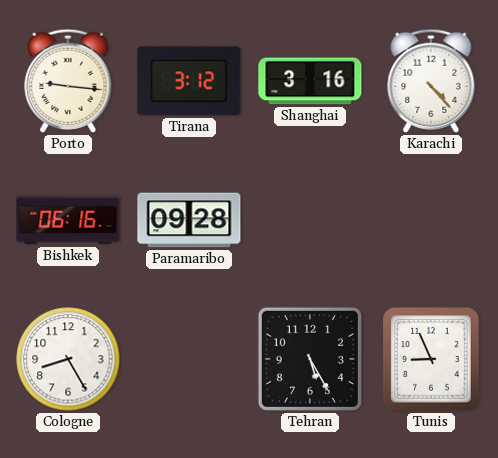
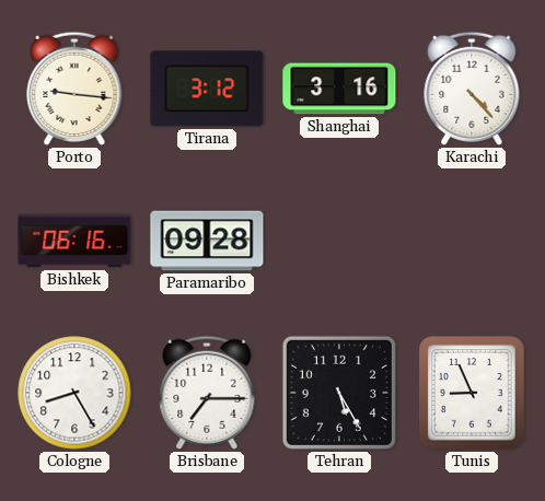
Brisbane: none -> 7:15 (207, 393)
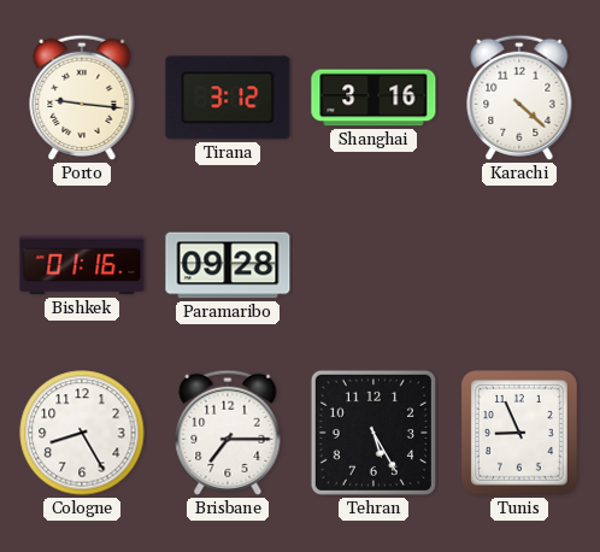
Karachi: 4:23 -> 4:22 (519, 98)
Bishkek: 06:16 -> 01:16 (82, 265)
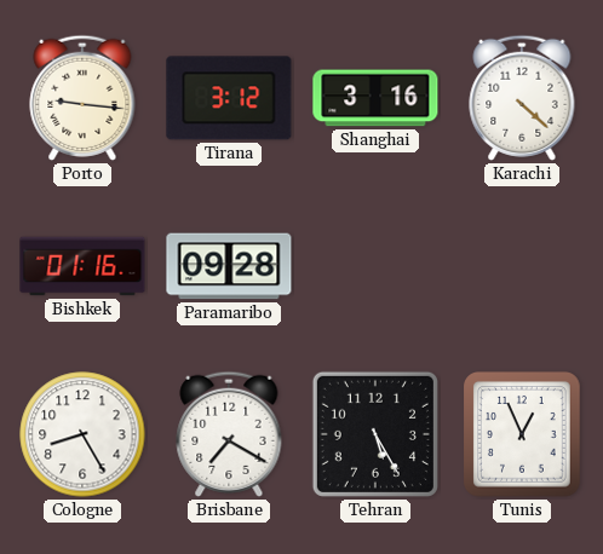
Brisbane: 7:15 -> 7:20 (229, 434)
Tunis: 8:56 -> 12:56 (523, 434)
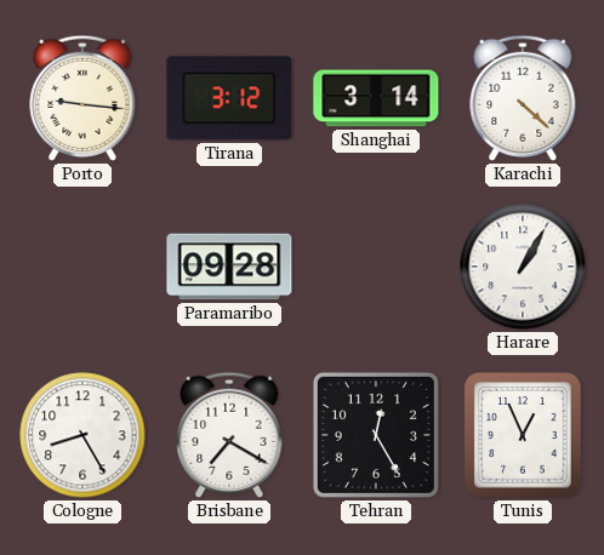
Shanghai: 3:16 -> 3:14 (376, 98)
Bishkek: 01:16 -> none (82, 266)
Harare: none -> 1:05 (523, 267)
Tehran: 5:25 -> 12:25 (376, 435)
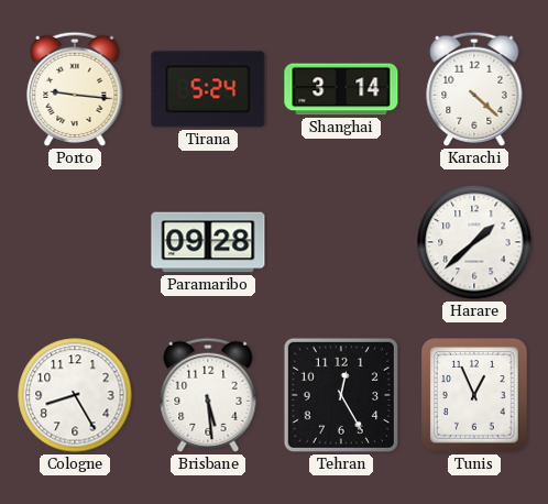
Tirana: 3:12 -> 5:24 (208, 89)
Harare: 1:05 -> 1:38 (474, 242)
Brisbane: 7:20 -> 5:29 (208, 395)
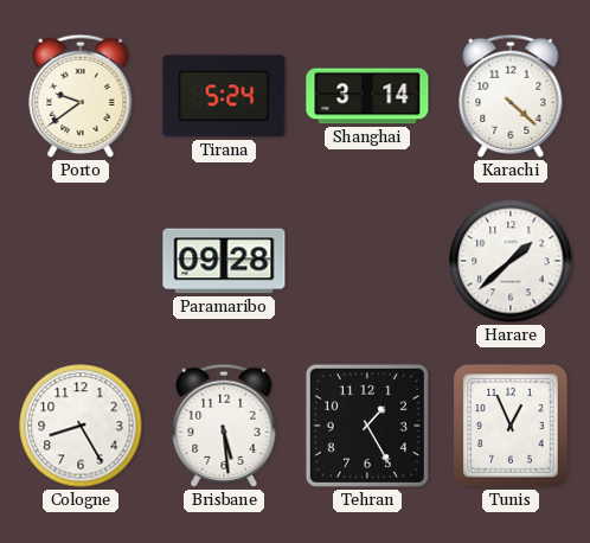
Porto: 9:16 -> 9:39 (81, 96)
Tehran: 12:25 -> 1:25 (367, 426)
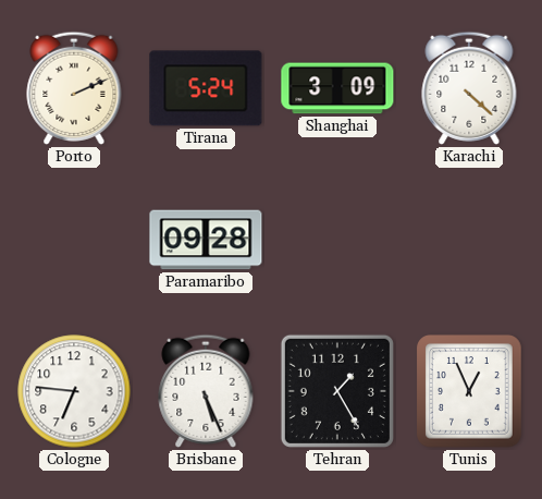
Porto: 9:39 -> 2:11 (74, 88)
Shanghai: 3:14 -> 3:09 (337, 88)
Harare: 1:38 -> none (511, 261)
Cologne: 8:25 -> 6:46 (74, 391)
Brisbane: 5:29 -> 5:26 (206, 391)
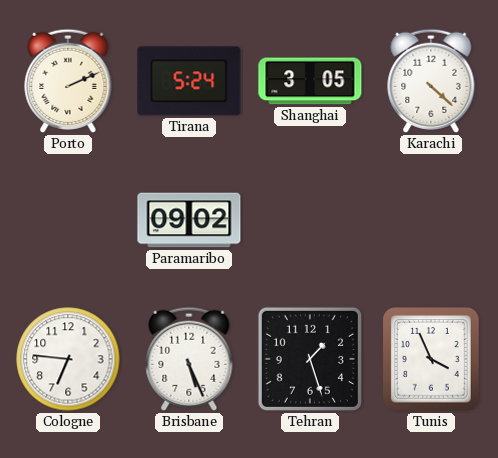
Shanghai: 3:09 -> 3:05 (310, 81)
Paramaribo: 09:28 -> 09:02 (189, 220)
Tehran: 1:25 -> 1:27 (310, 359)
Tunis: 12:56 -> 3:56 (432, 359)
